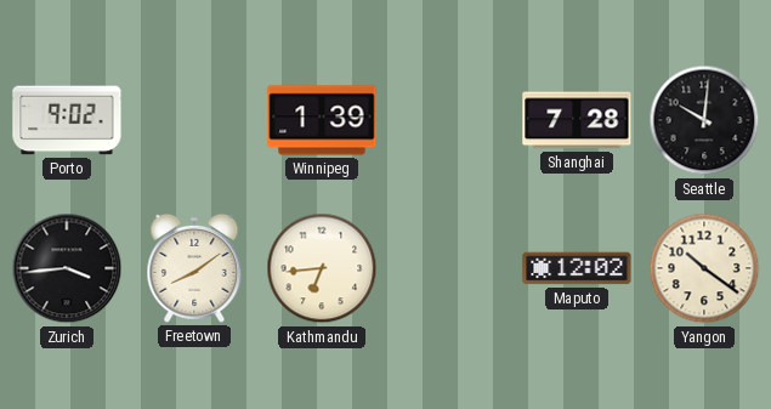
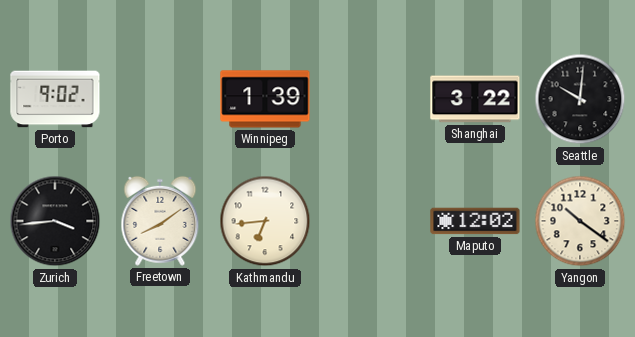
Shanghai: 7:28 -> 3:22 (475, 99)
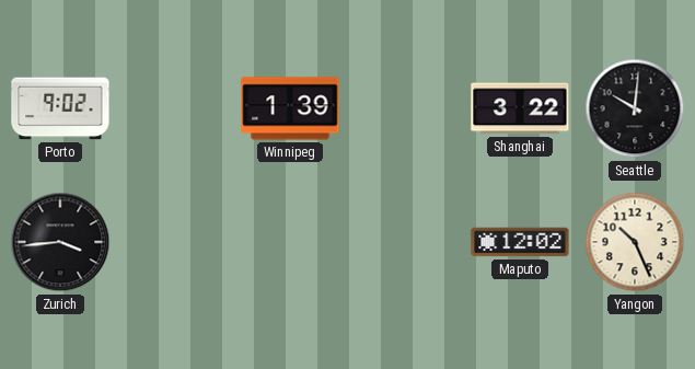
Freetown: 8:09 -> none (160, 221)
Kathmandu: 6:44 -> none (265, 221)
Yangon: 10:21 -> 10:26 (635, 242)
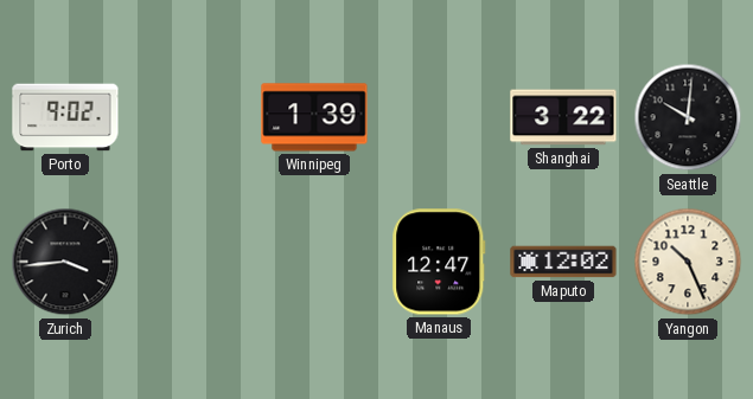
Manaus: none -> 12:47 (439, 262)
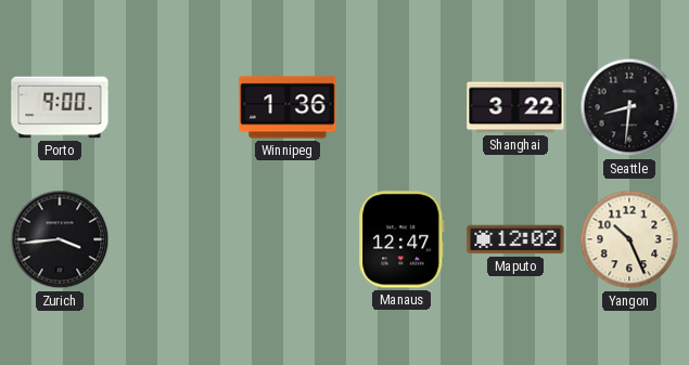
Porto: 9:02 -> 9:00 (60, 107)
Winnipeg: 1:39 -> 1:36 (288, 107)
Seattle: 10:01 -> 8:31 (629, 107)
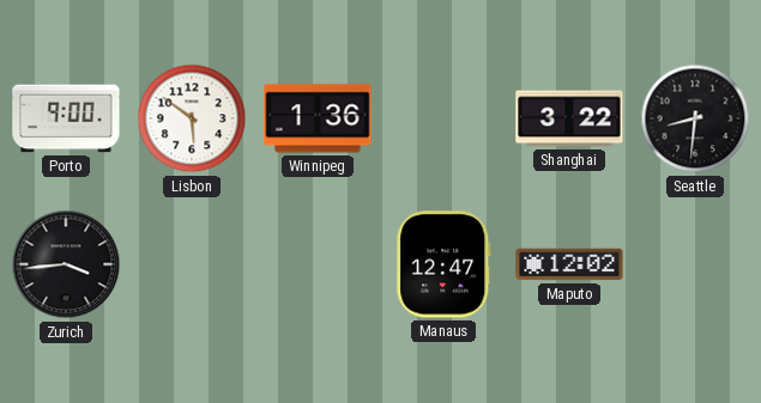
Lisbon: none -> 5:51 (192, 118)
Yangon: 10:26 -> none (629, 239)
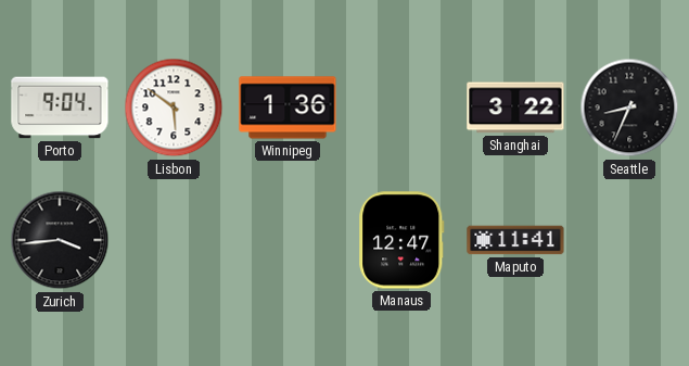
Porto: 9:00 -> 9:04 (60, 108)
Seattle: 8:31 -> 8:34 (629, 108)
Maputo: 12:02 -> 11:41 (515, 240)
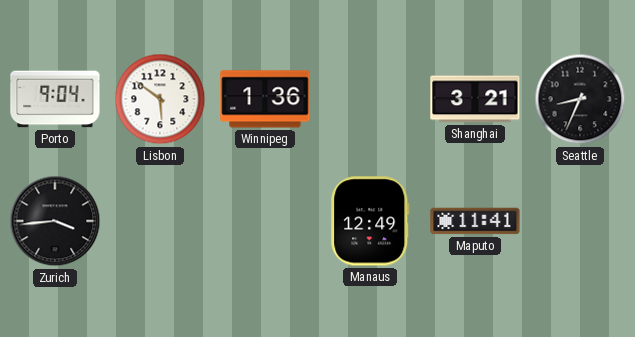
Shanghai: 3:22 -> 3:21 (475, 99)
Manaus: 12:47 -> 12:49 (370, 221)
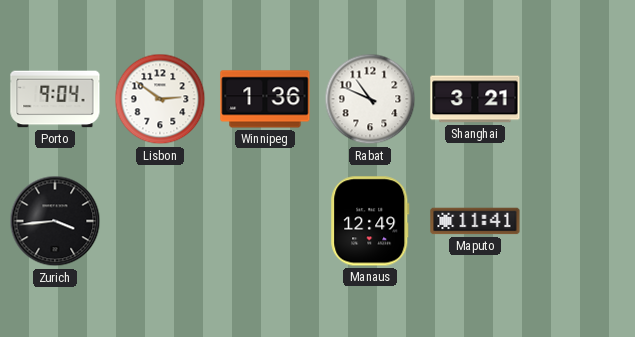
Lisbon: 5:51 -> 2:51 (160, 99)
Rabat: none -> 10:49 (370, 99)
Seattle: 8:34 -> none (580, 99)
